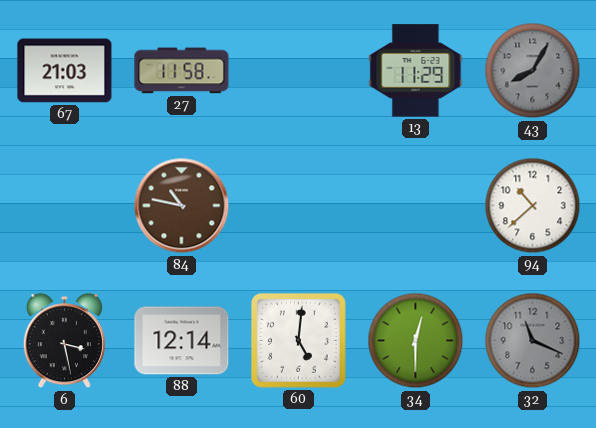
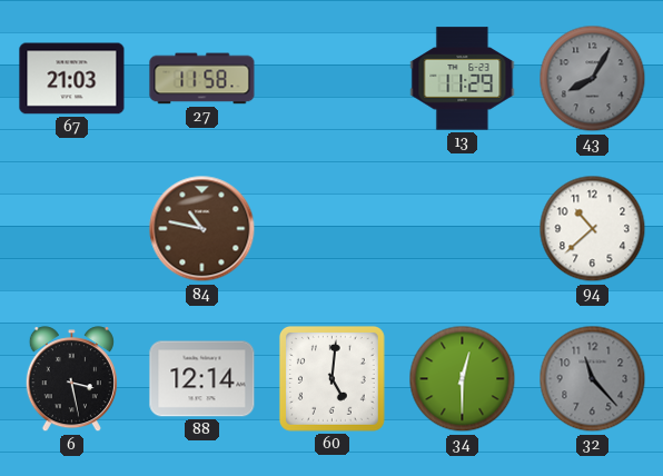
32: 11:19 -> 11:23 (593, 379)
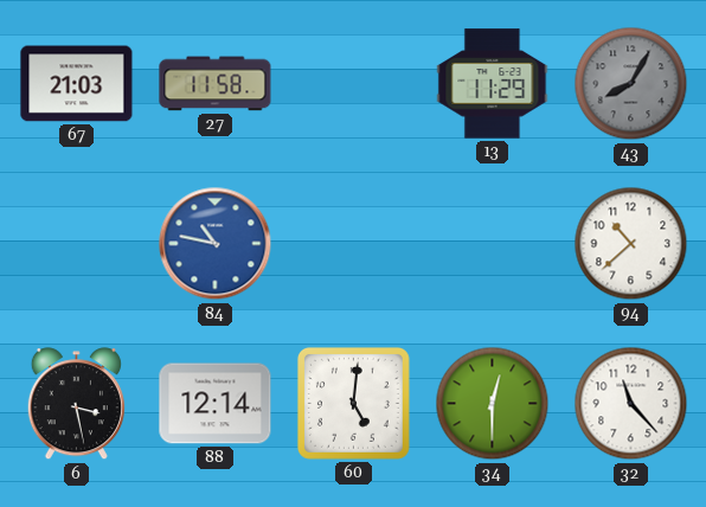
84 dial: brown -> blue (216, 244)
32 dial: grey -> white (631, 404)
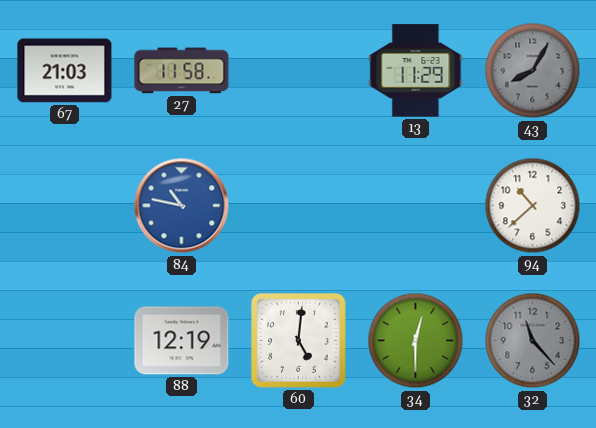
6: 3:28 -> none (76, 404)
88: 12:14 -> 12:19 (182, 341)
32 dial: white -> grey (533, 341)
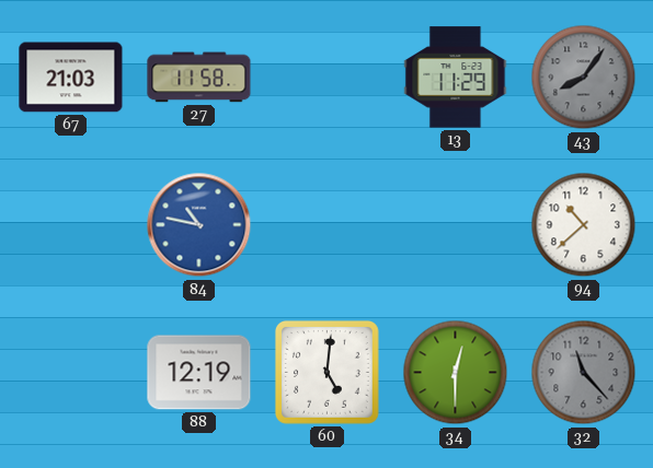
43: 8:05 -> 8:06 (584, 78)
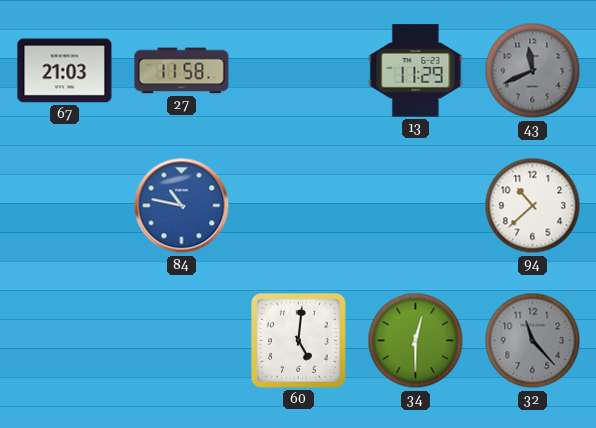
43: 8:06 -> 11:41 (533, 71)
88: 12:19 -> none (199, 373)
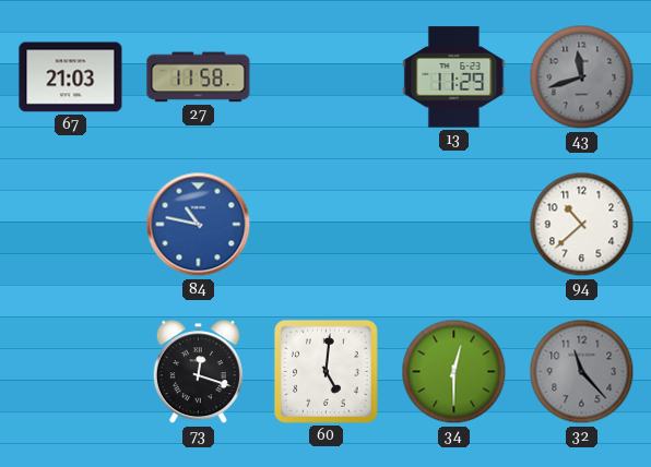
43: 11:41 -> 11:42 (582, 77)
73: none -> 12:18 (198, 372)
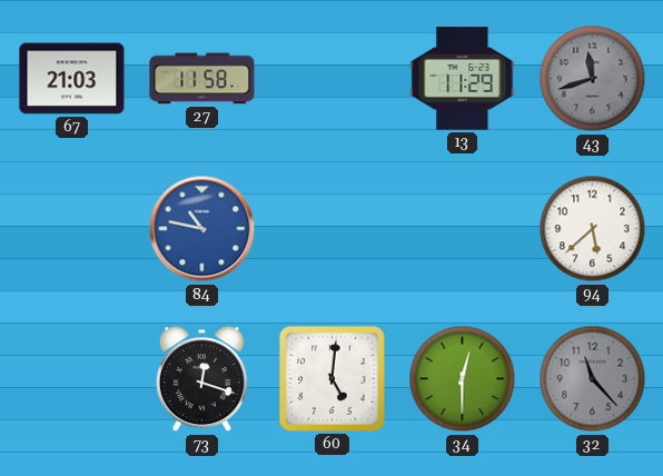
94: 10:38 -> 5:38 (593, 229)
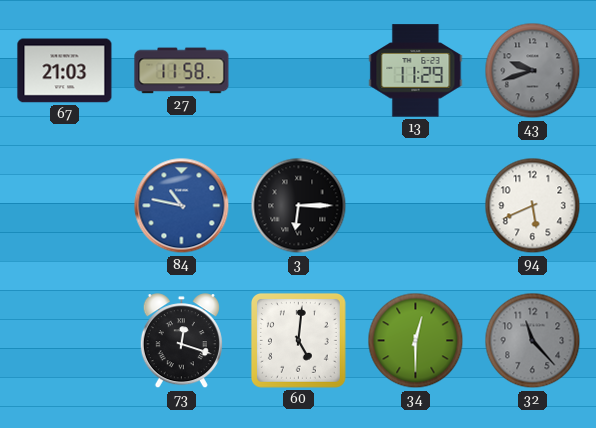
43: 11:42 -> 9:42 (533, 71)
3: none -> 6:15 (299, 206)
94: 5:38 -> 5:41 (533, 206)
